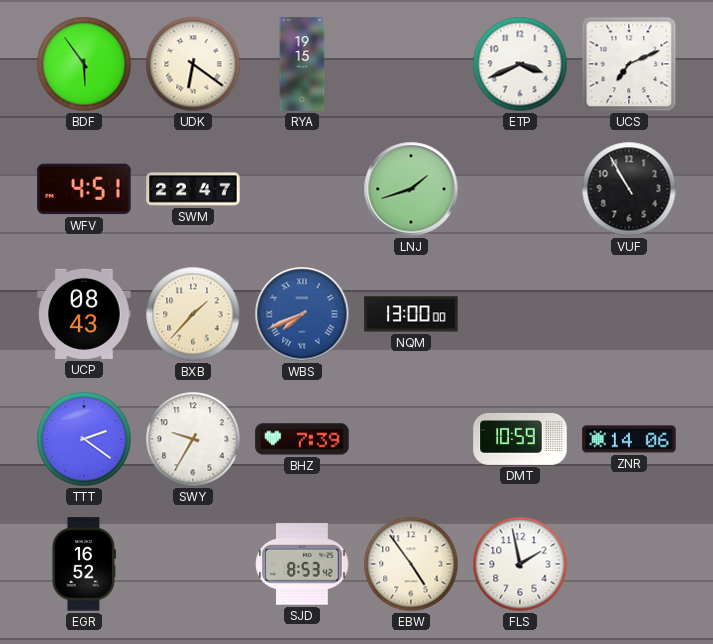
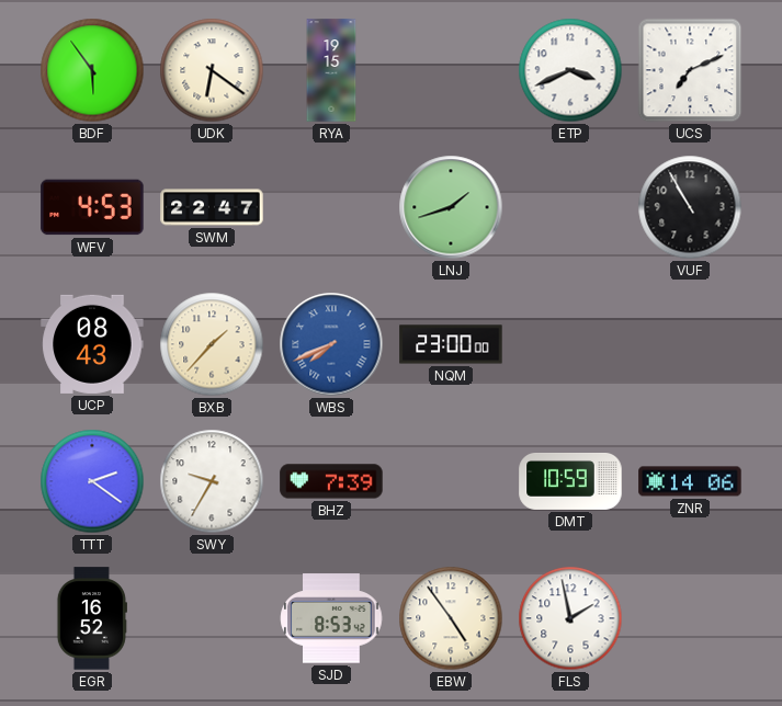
WFV: 4:51 -> 4:53 (92, 207)
NQM: 13:00 -> 23:00 (451, 344)
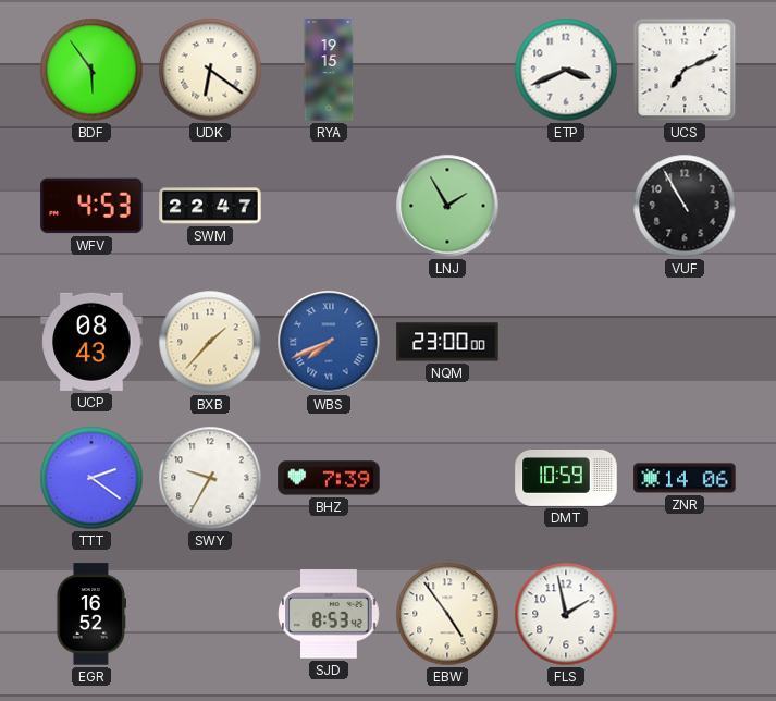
LNJ: 1:42 -> 1:55 (447, 206)
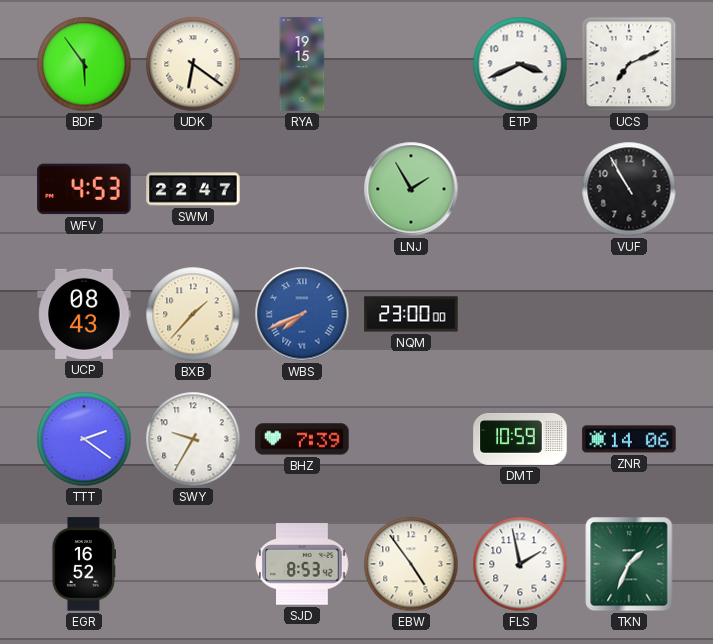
TKN: none -> 1:34 (629, 564)
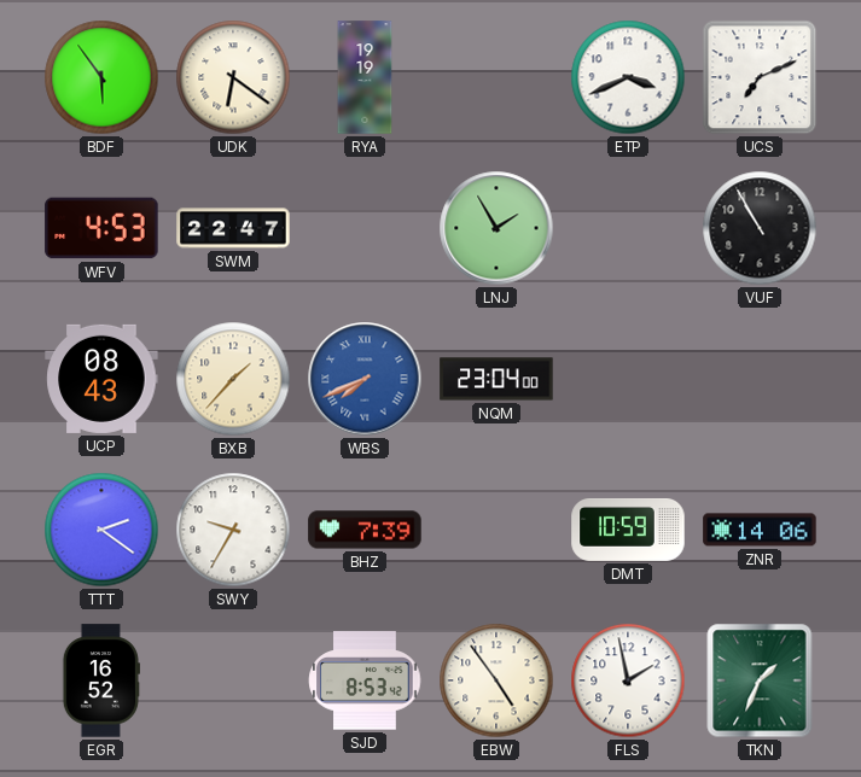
RYA: 19:15 -> 19:19 (365, 77)
NQM: 23:00 -> 23:04 (496, 379)
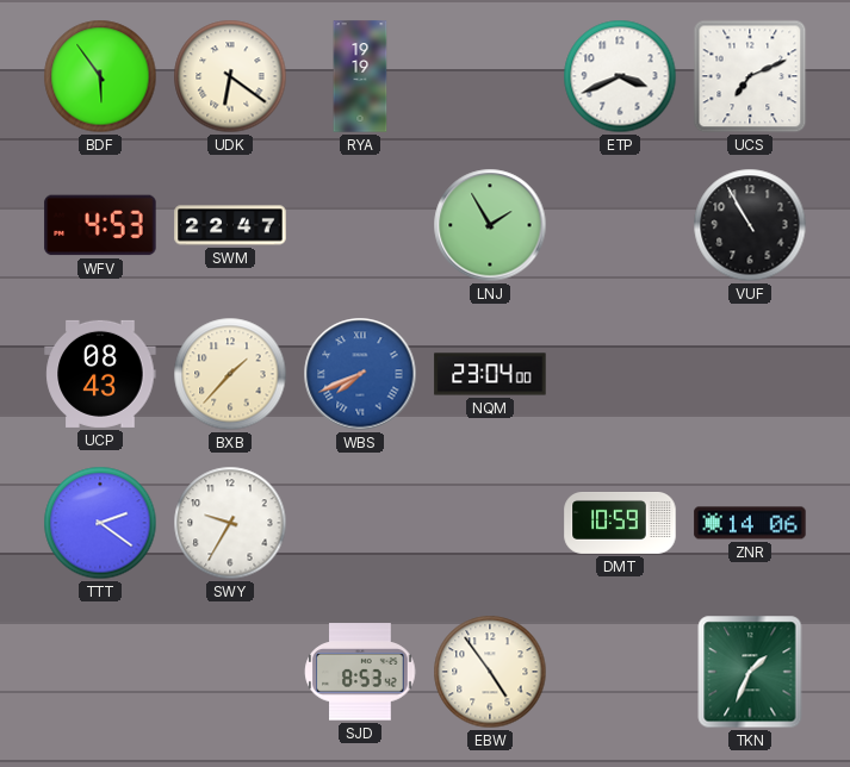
BHZ: 7:39 -> none (365, 530)
EGR: 16:52 -> none (101, 680)
FLS: 1:58 -> none (628, 680)
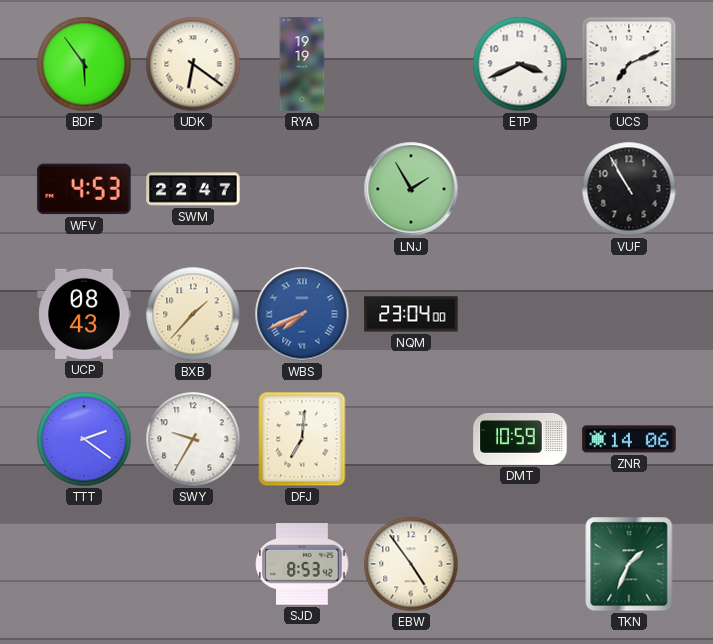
DFJ: none -> 7:01 (302, 439)
